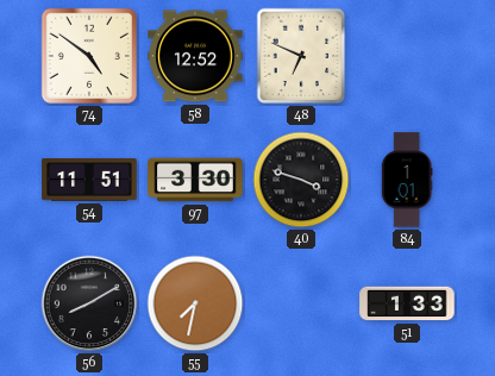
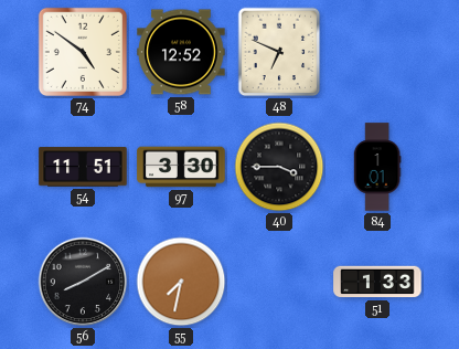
40: 3:48 -> 3:45 (279, 167)
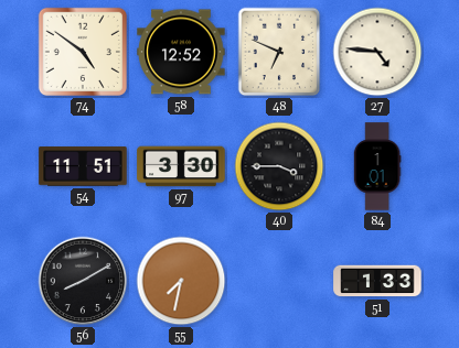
27: none -> 4:46 (377, 52)
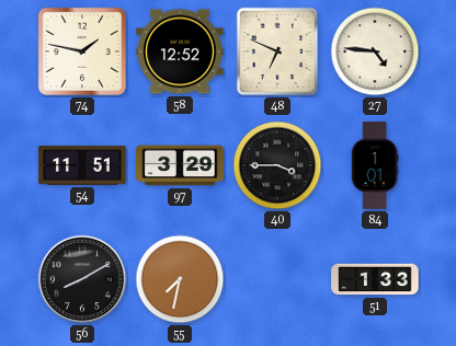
74: 4:51 -> 1:47 (82, 51)
97: 3:30 -> 3:29 (180, 165)
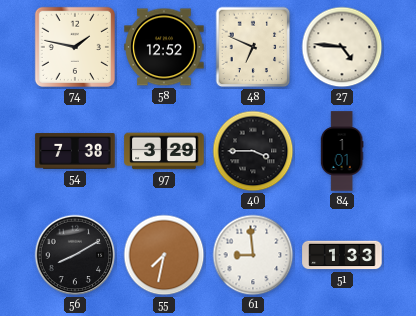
54: 11:51 -> 7:38 (75, 151)
61: none -> 8:59 (253, 255)
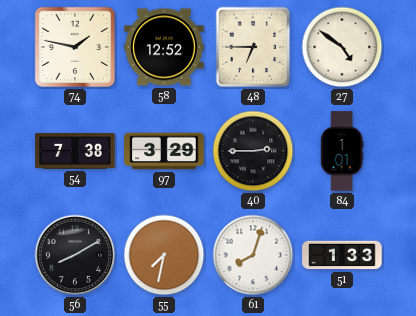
48: 6:49 -> 6:45 (253, 47)
27: 4:46 -> 4:51 (342, 47)
40: 3:45 -> 2:45 (253, 151)
61: 8:59 -> 8:03 (253, 255)
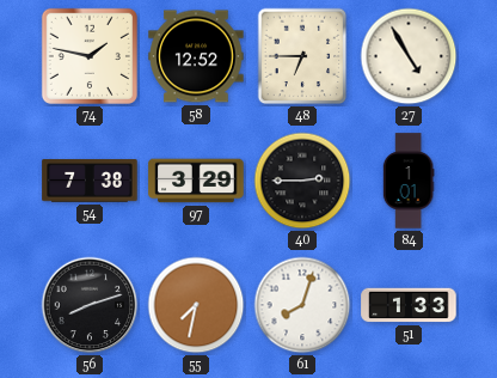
27: 4:51 -> 4:55 (409, 56)
56: 8:10 -> 8:12 (90, 305)
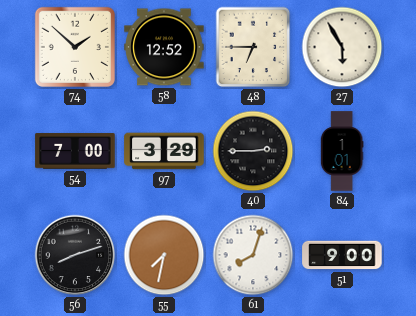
74: 1:47 -> 1:52 (75, 47)
27: 4:55 -> 5:55 (342, 47)
54: 7:38 -> 7:00 (75, 151)
51: 1:33 -> 9:00 (342, 255)
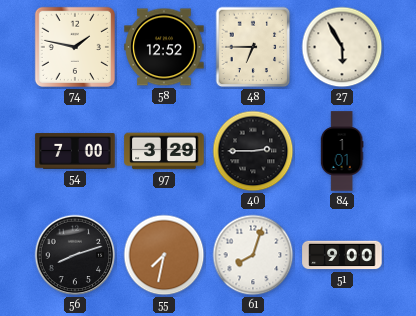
74: 1:52 -> 1:47 (75, 47)
